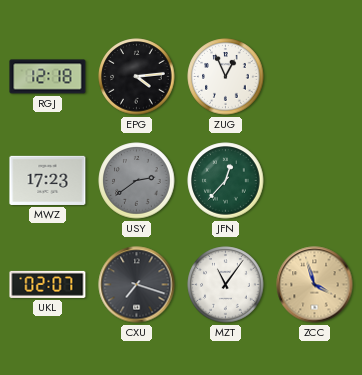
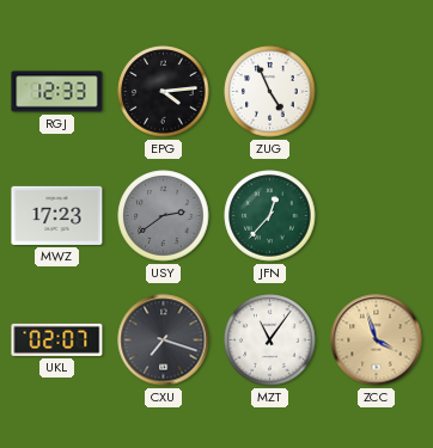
RGJ: 12:18 -> 12:33 (57, 92)
ZUG: 12:56 -> 4:56 (270, 92)
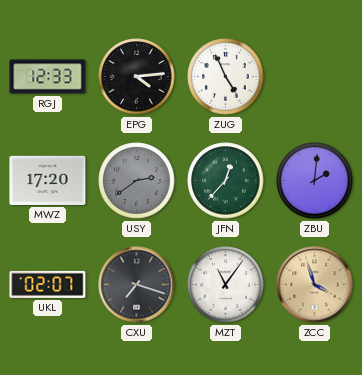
MWZ: 17:23 -> 17:20 (48, 180)
ZBU: none -> 2:01 (315, 181)
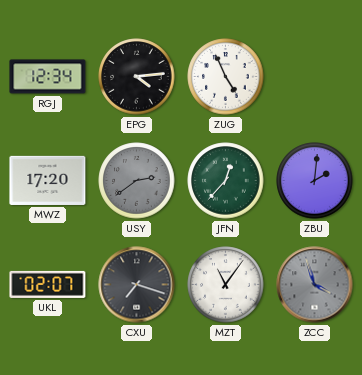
RGJ: 12:33 -> 12:34 (48, 77)
ZCC dial: champagne -> grey (315, 285)
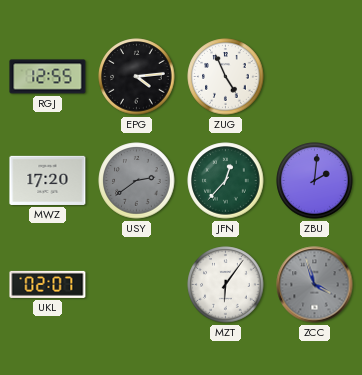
RGJ: 12:34 -> 12:55 (48, 77)
CXU: 7:18 -> none (137, 285)
MZT: 11:06 -> 6:06 (226, 285)
